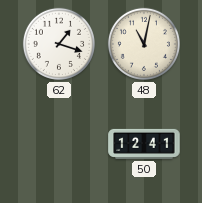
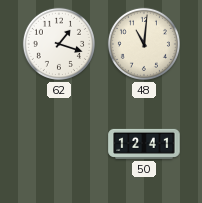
48: 11:02 -> 11:01 (144, 44)
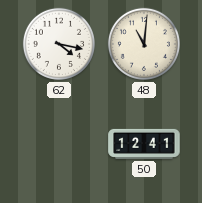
62: 1:18 -> 4:17 (59, 44)
